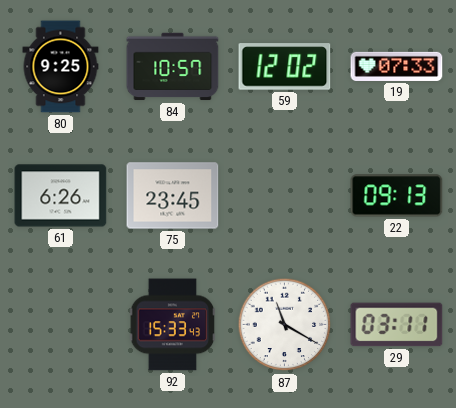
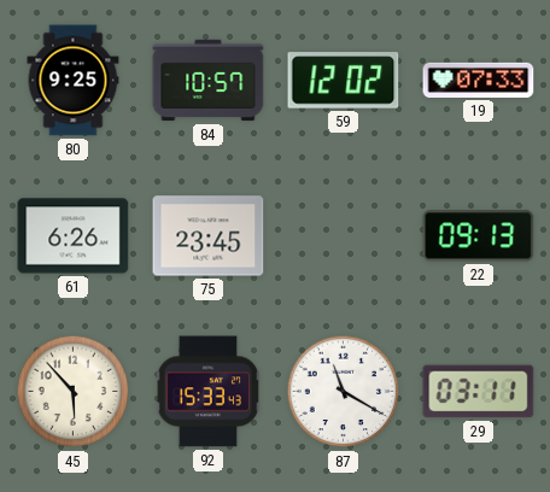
45: none -> 5:53 (74, 392)
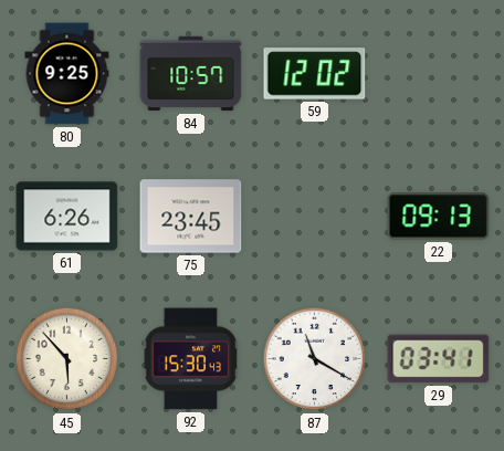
19: 07:33 -> none (479, 80)
92: 15:33 -> 15:30 (191, 359)
29: 03:11 -> 03:41 (439, 359)
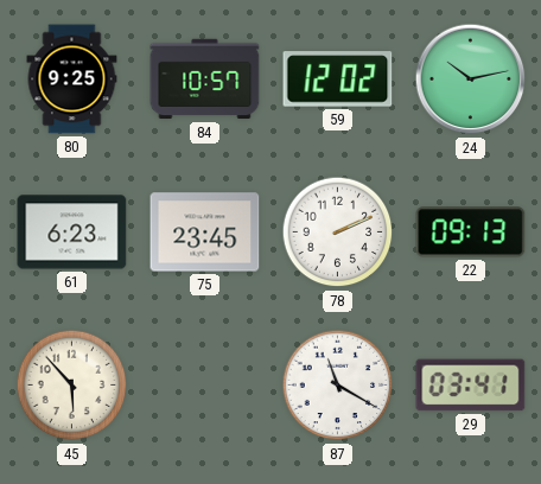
24: none -> 10:13 (471, 79)
61: 6:26 -> 6:23 (72, 233)
78: none -> 2:11 (338, 233)
92: 15:30 -> none (191, 359)
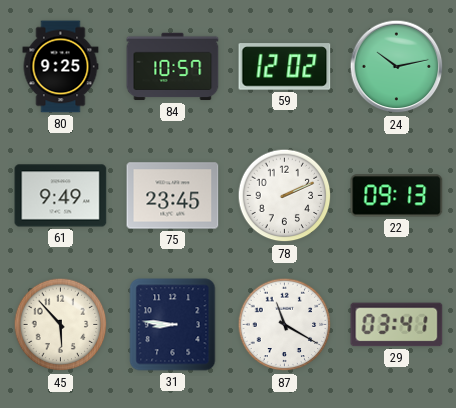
61: 6:23 -> 9:49 (61, 196)
31: none -> 8:46 (173, 325)
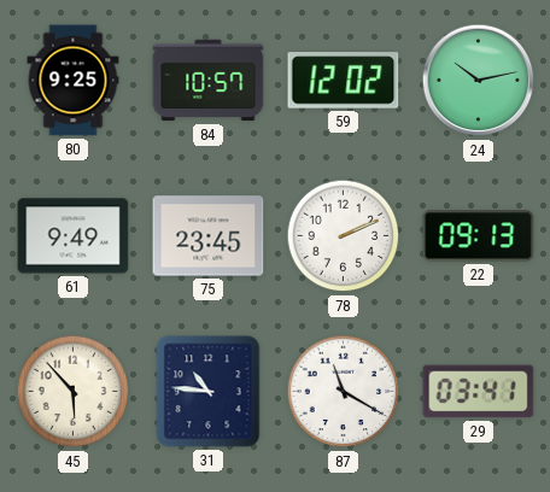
31: 8:46 -> 10:46 (209, 392)
